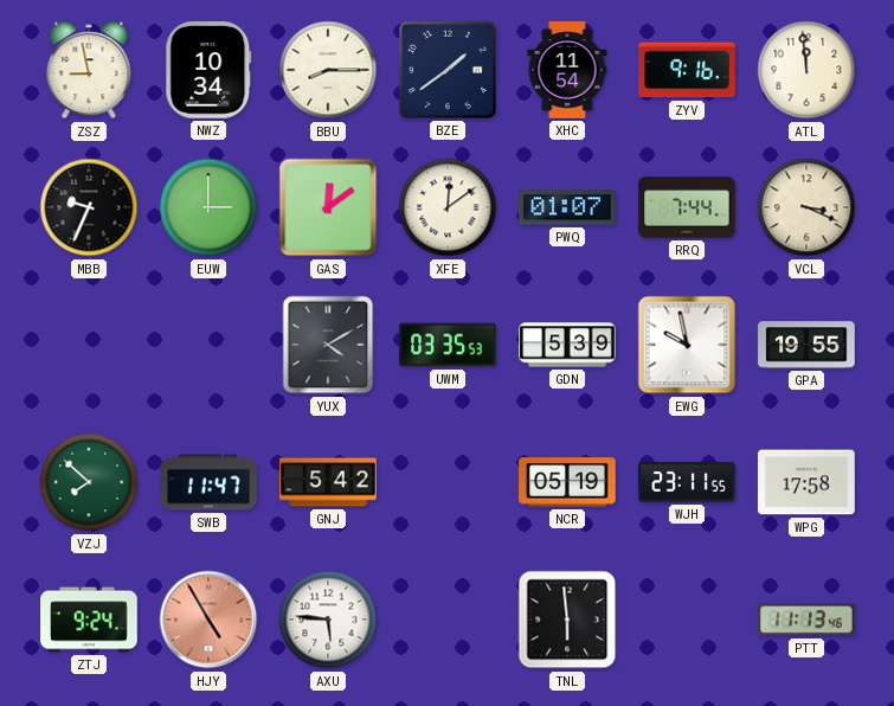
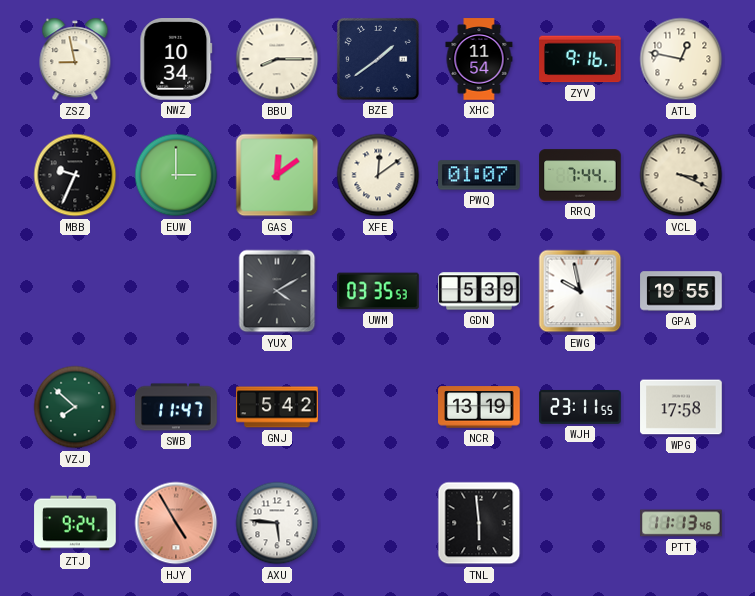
ATL: 11:59 -> 12:47 (681, 59)
NCR: 05:19 -> 13:19 (479, 407)
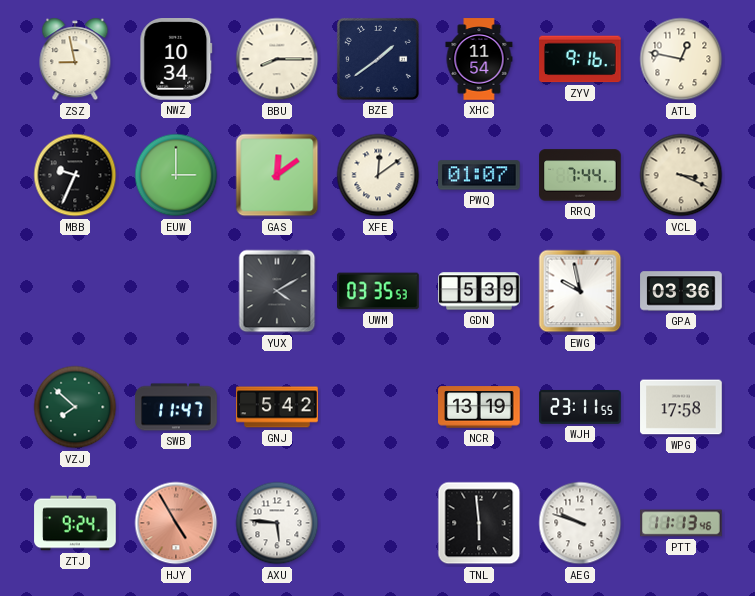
GPA: 19:55 -> 03:36 (681, 291)
AEG: none -> 9:48 (580, 523)
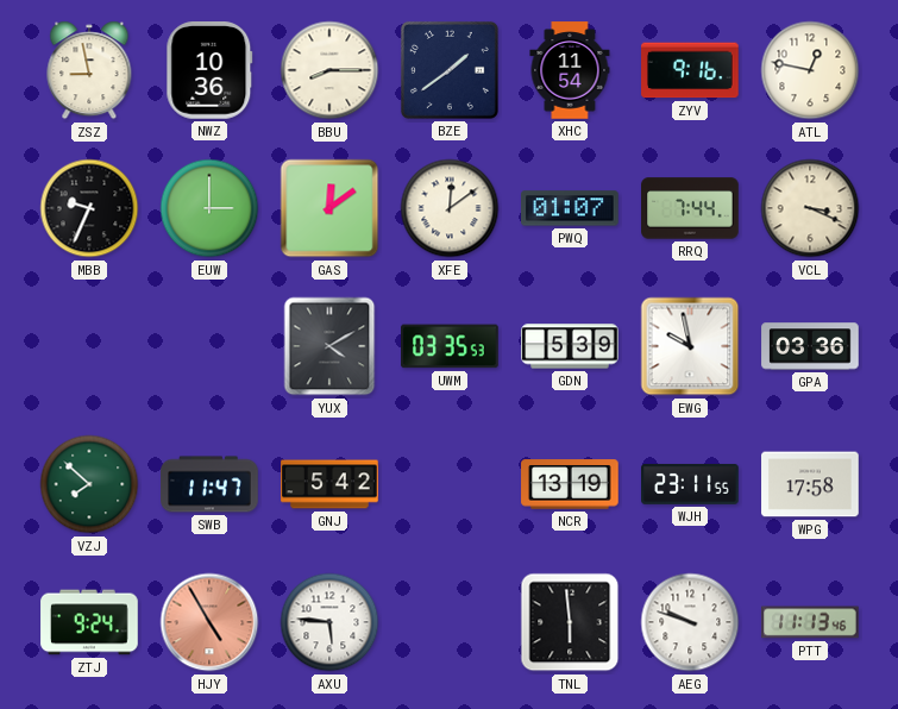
NWZ: 10:34 -> 10:36 (209, 70)
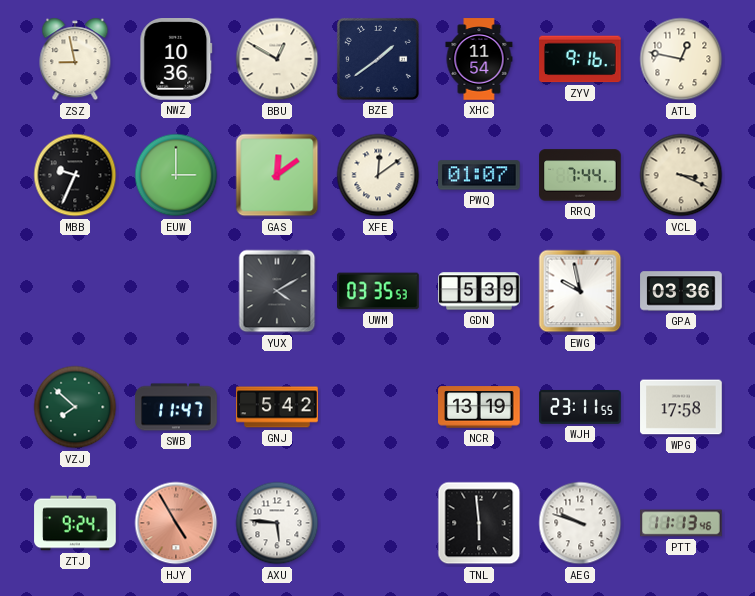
BBU: 8:15 -> 12:50 (277, 59)
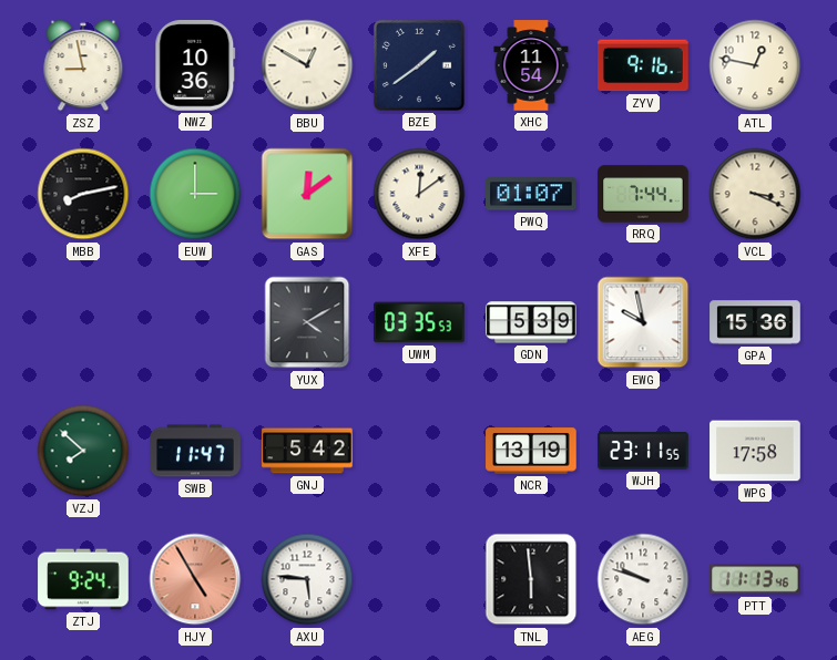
MBB: 9:34 -> 8:13 (83, 194)
GPA: 03:36 -> 15:36 (755, 322)
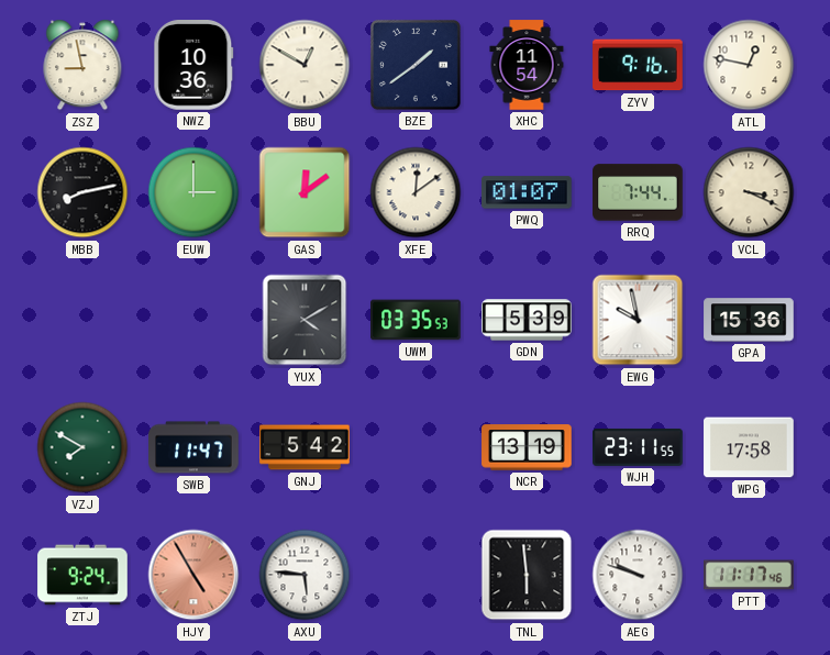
VZJ: 7:52 -> 7:50 (82, 447)
PTT: 11:13 -> 11:17 (749, 575)
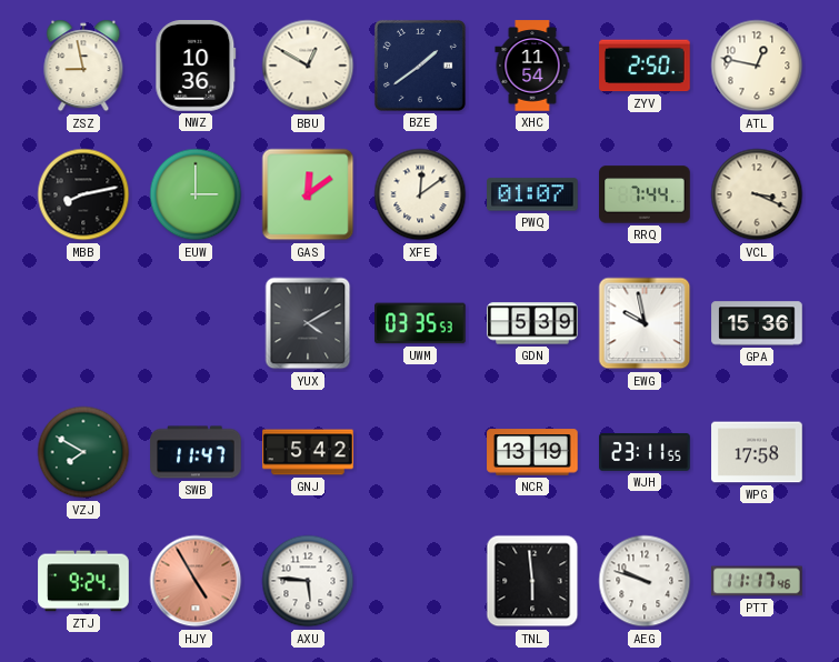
ZYV: 9:16 -> 2:50 (645, 66)
